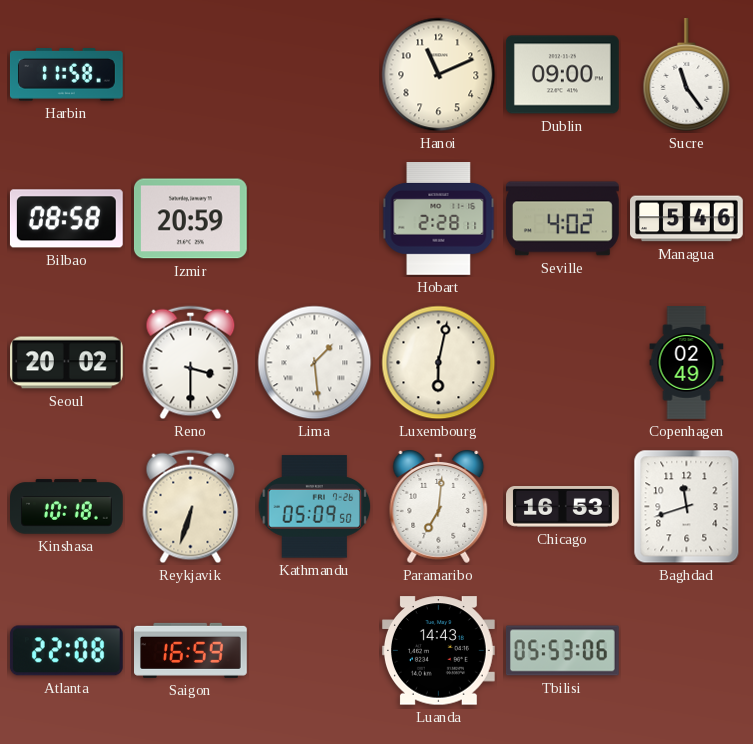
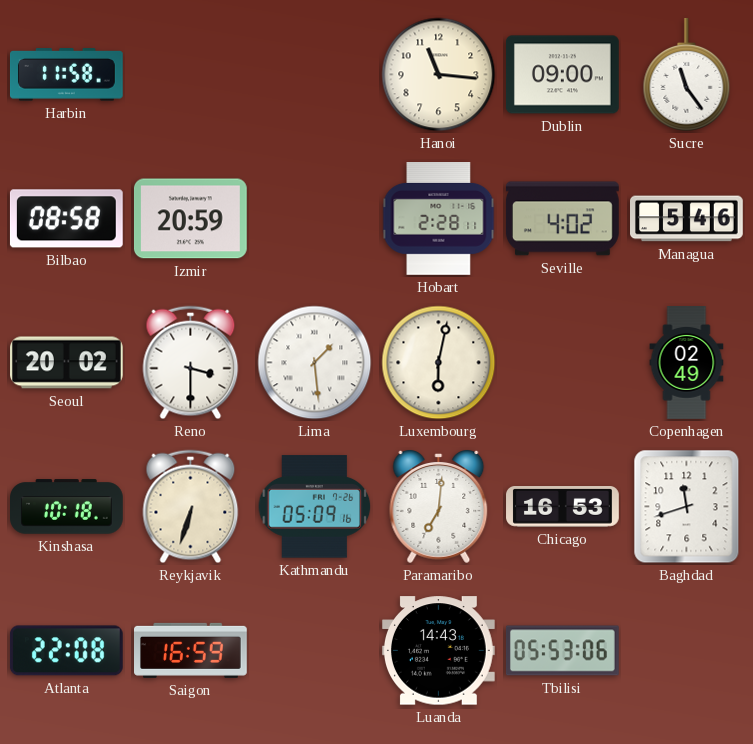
Hanoi: 11:11 -> 11:16 (439, 75)
Kathmandu: 05:09:50 -> 05:09:16 (315, 507)
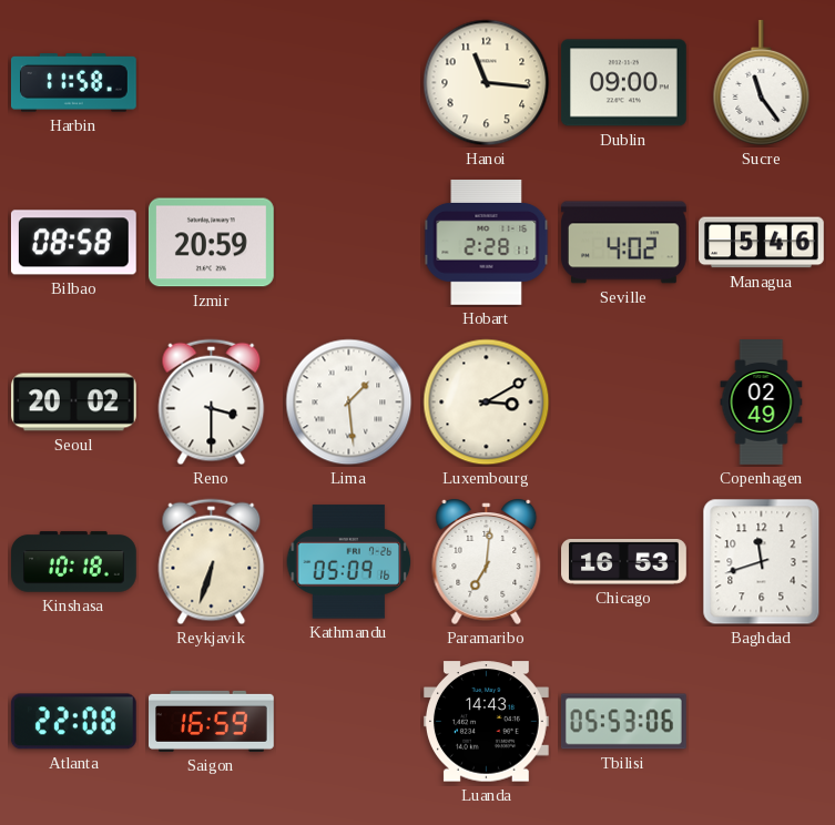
Luxembourg: 6:02 -> 3:10 (487, 403)
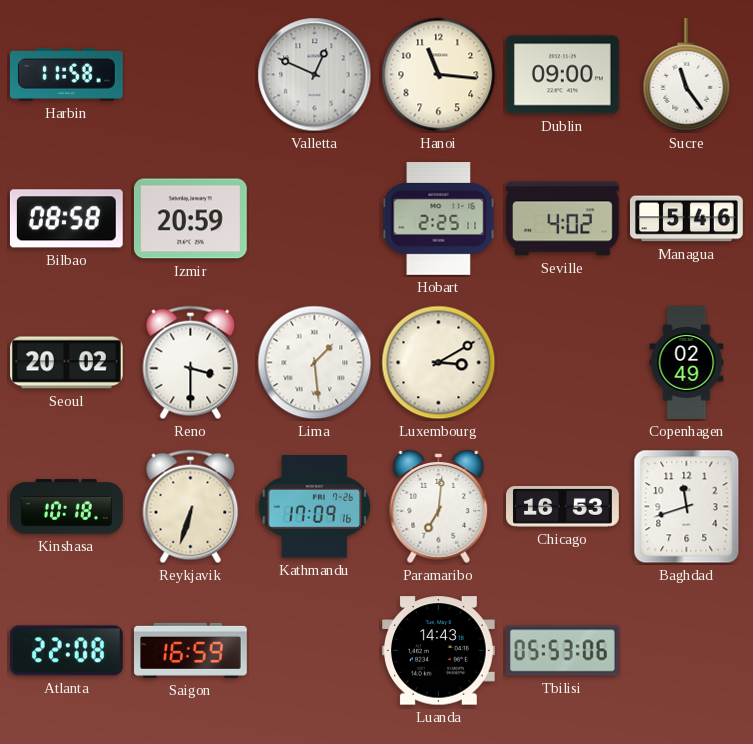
Valletta: none -> 12:49 (315, 75)
Hobart: 2:28 -> 2:25 (439, 219)
Kathmandu: 05:09 -> 17:09 (315, 507)
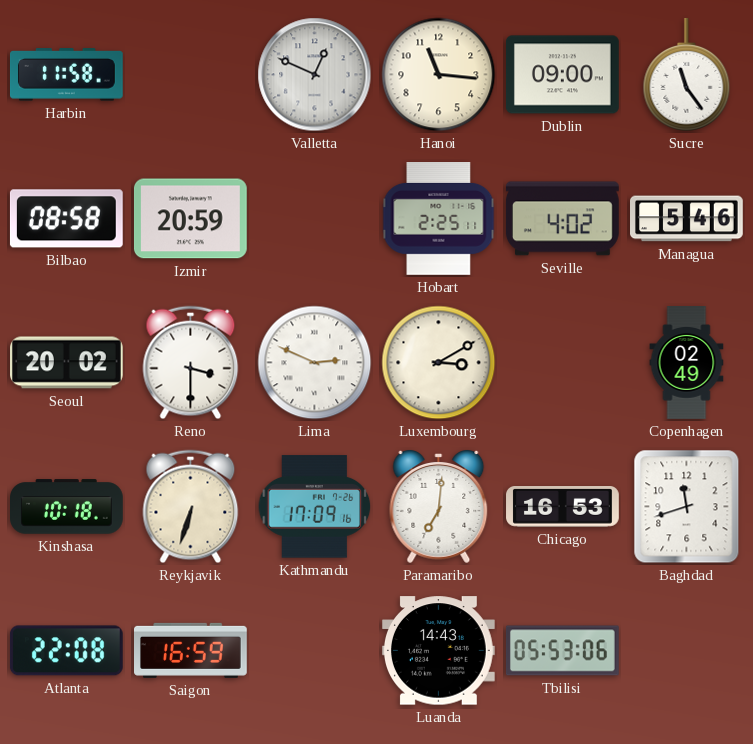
Lima: 1:29 -> 2:49 (315, 363)
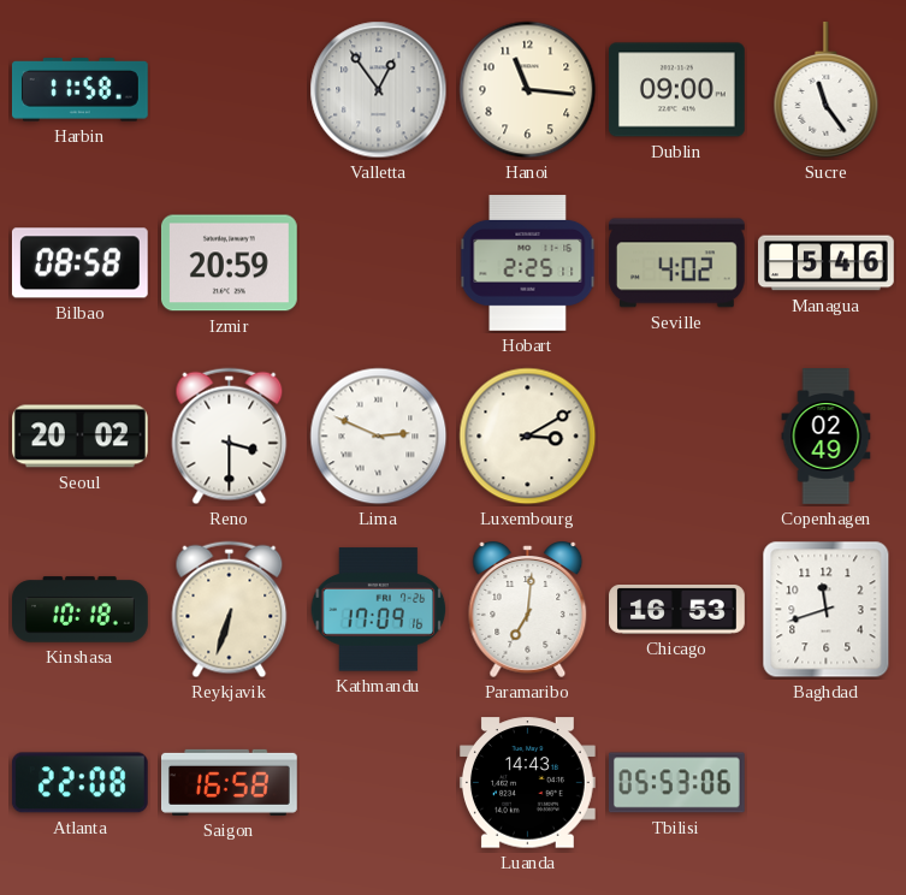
Valletta: 12:49 -> 12:54 (379, 90)
Saigon: 16:59 -> 16:58 (230, 782)
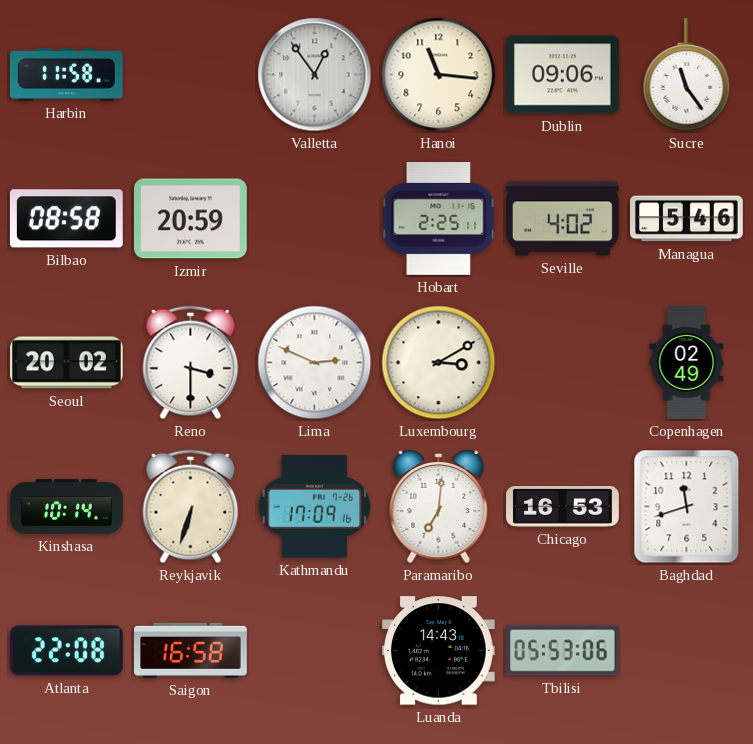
Dublin: 09:00 -> 09:06 (563, 75)
Kinshasa: 10:18 -> 10:14 (67, 507)
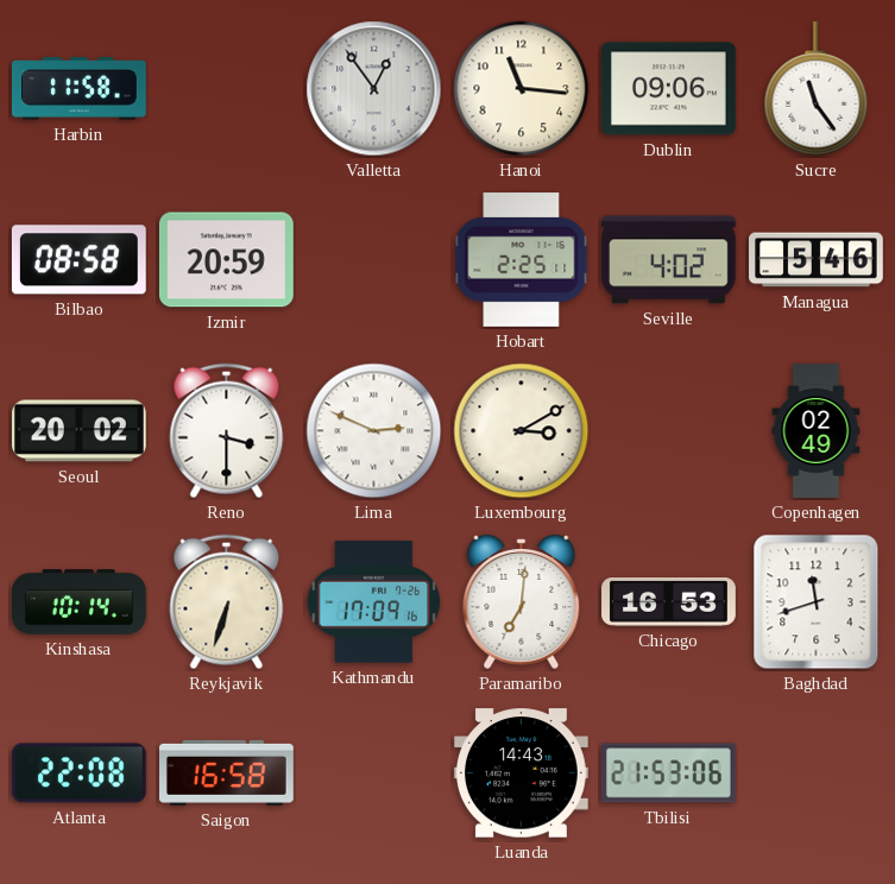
Tbilisi: 05:53 -> 21:53 (669, 773)
